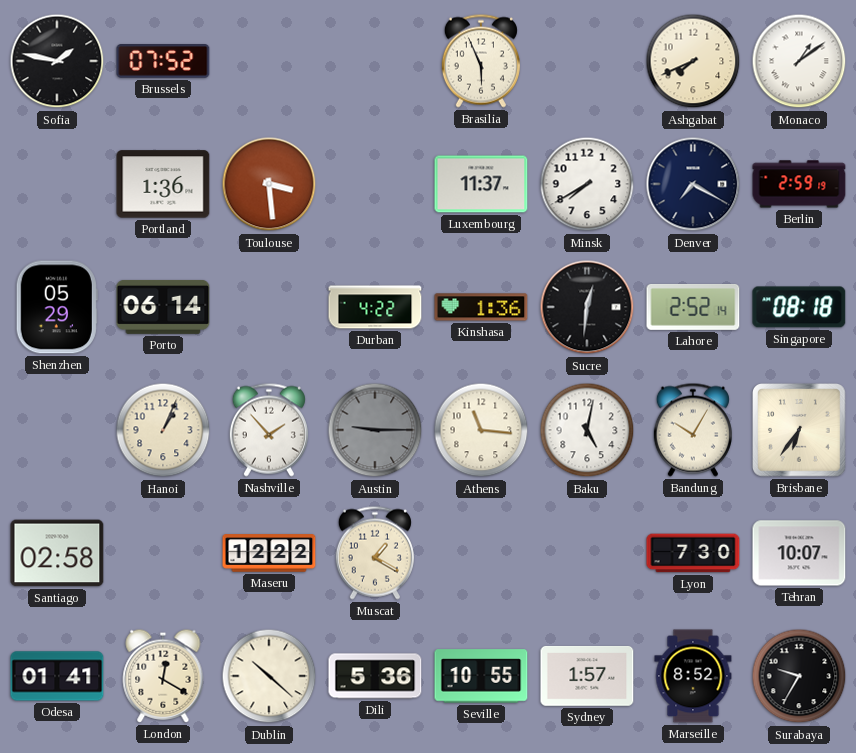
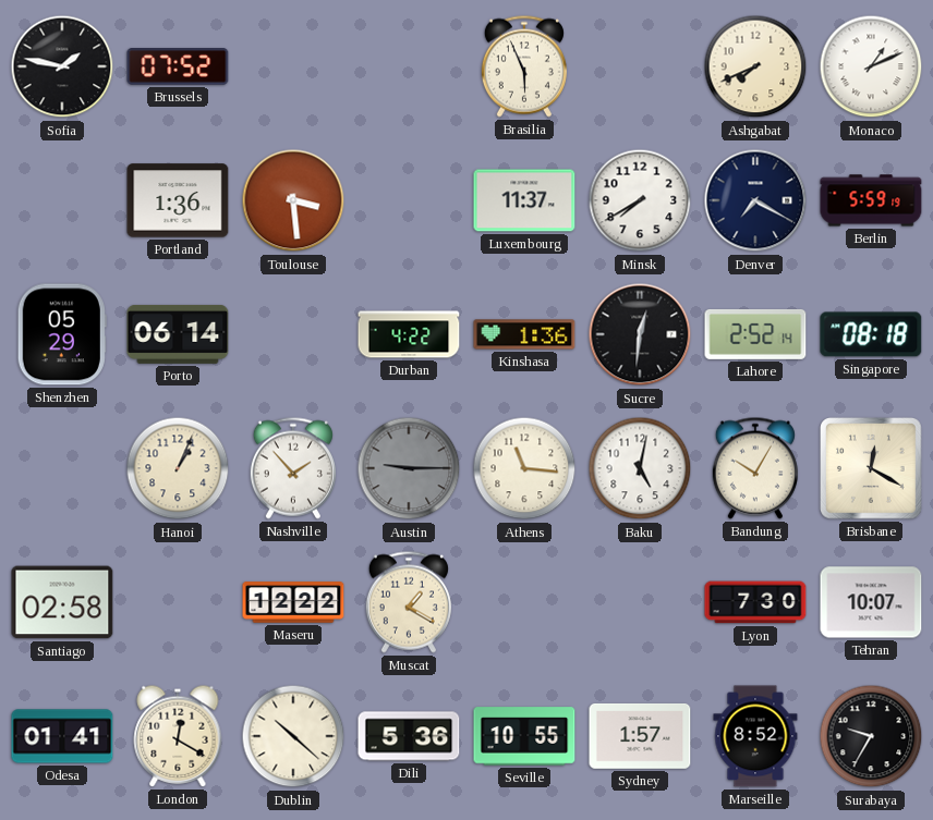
Monaco: 1:09 -> 1:11 (871, 66)
Berlin: 2:59 -> 5:59 (871, 200)
Brisbane: 6:36 -> 12:20 (872, 469)
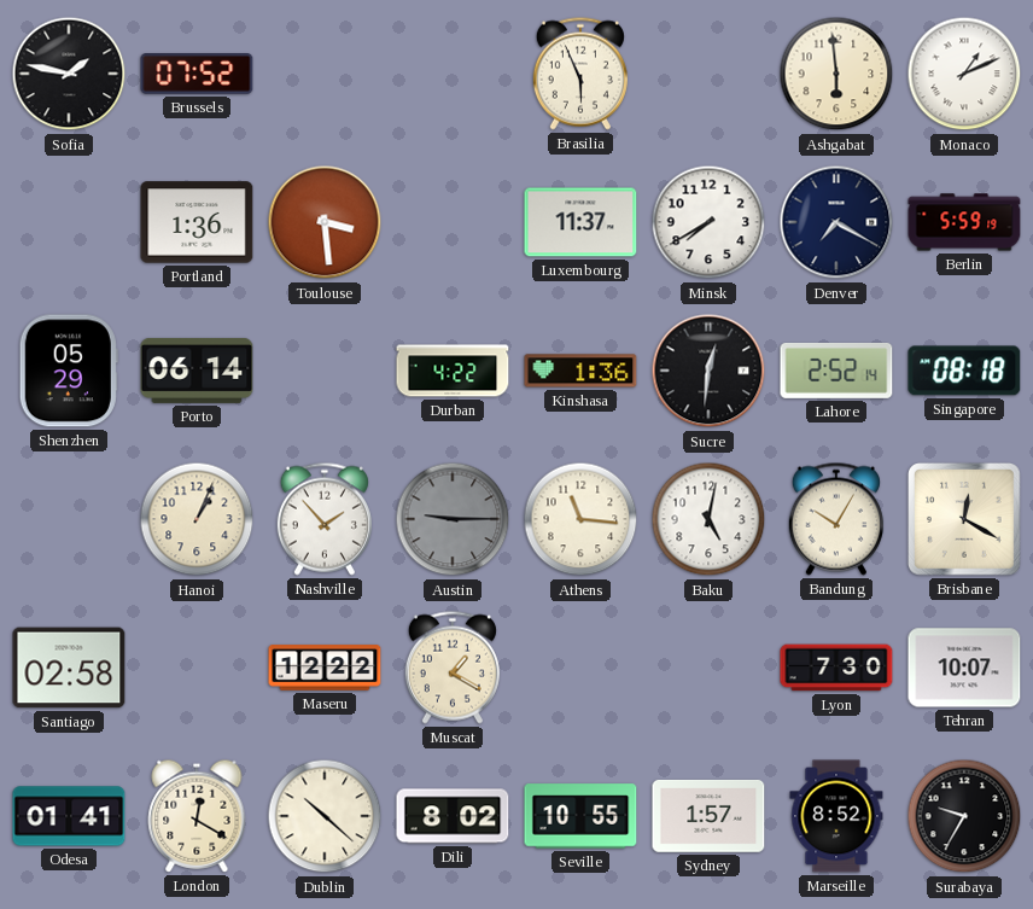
Ashgabat: 7:41 -> 5:59 (836, 74)
Dili: 5:36 -> 8:02 (453, 816)
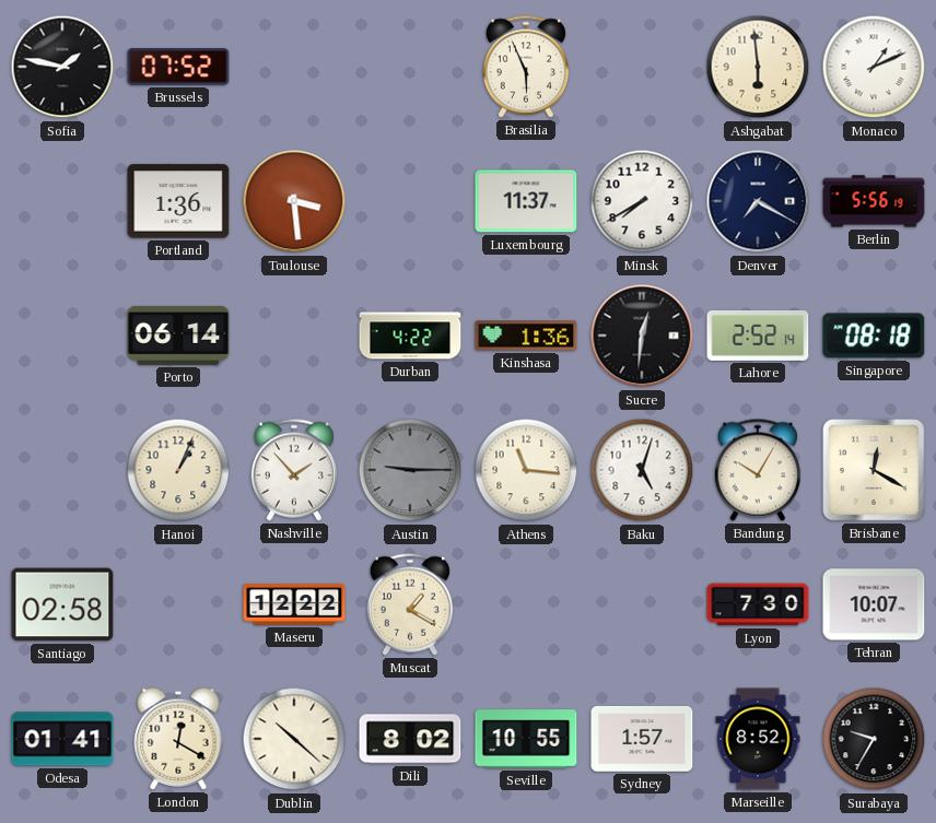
Berlin: 5:59 -> 5:56 (874, 201)
Shenzhen: 05:29 -> none (69, 371)
Baku: 5:02 -> 5:03 (642, 470)
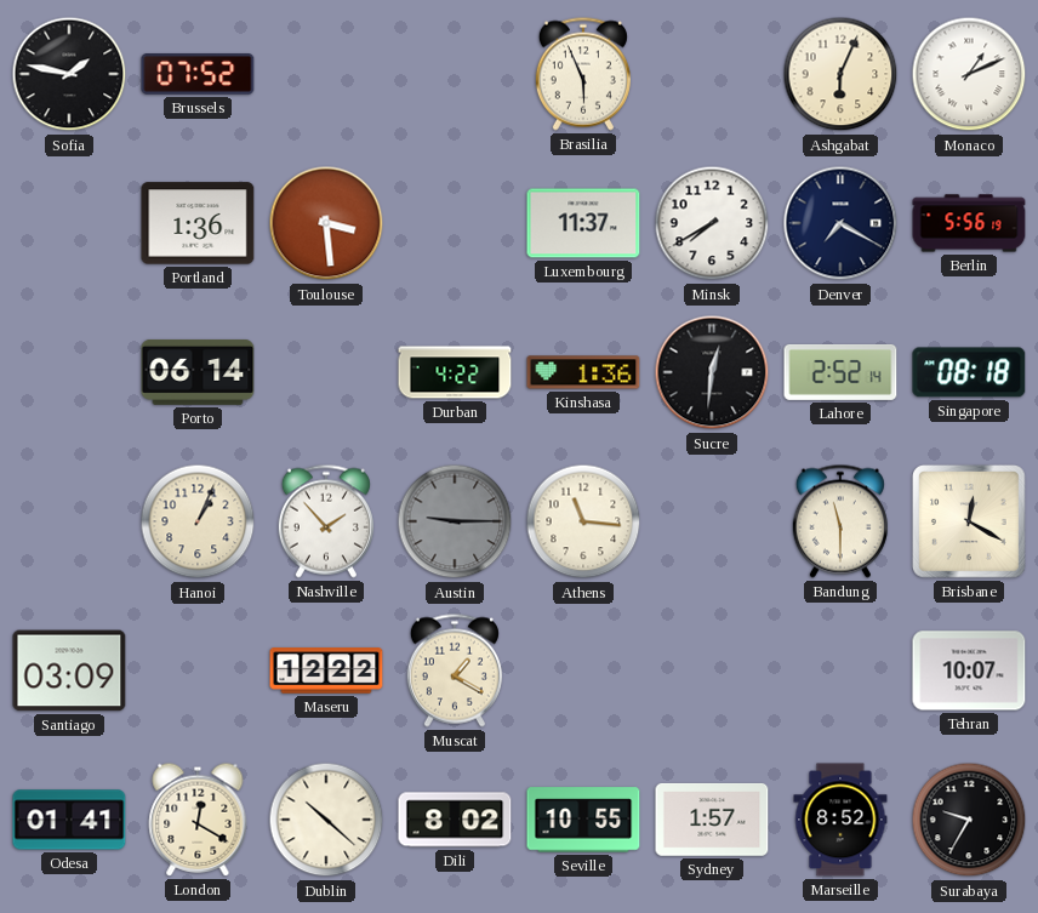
Ashgabat: 5:59 -> 6:04 (840, 74)
Baku: 5:03 -> none (642, 470)
Bandung: 10:05 -> 11:30 (840, 521)
Santiago: 02:58 -> 03:09 (69, 671)
Lyon: 7:30 -> none (758, 604)
